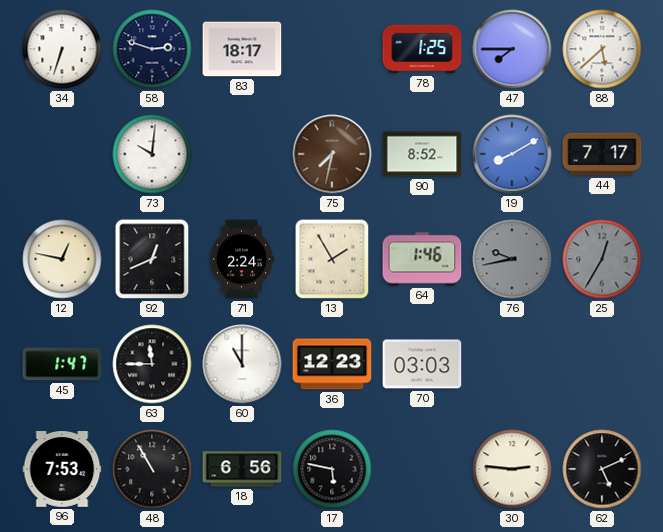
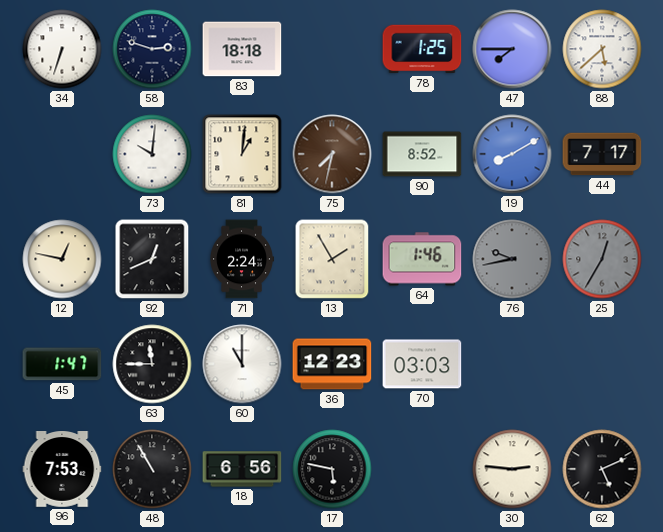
83: 18:17 -> 18:18 (242, 49)
81: none -> 1:01 (242, 154)
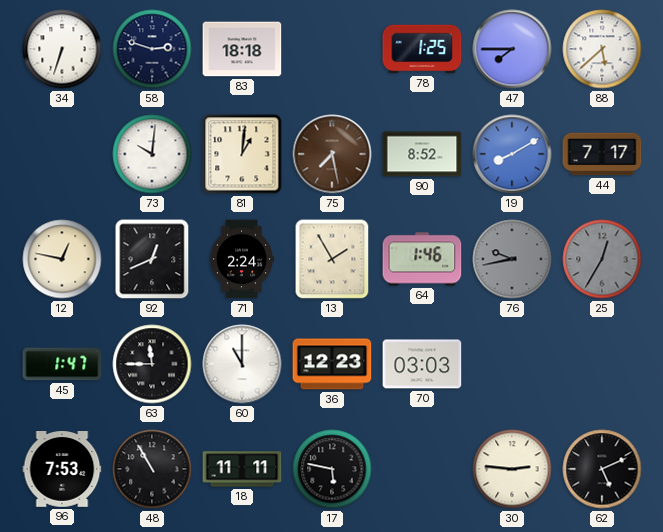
75: 7:32 -> 7:28 (332, 154)
18: 6:56 -> 11:11 (242, 469)
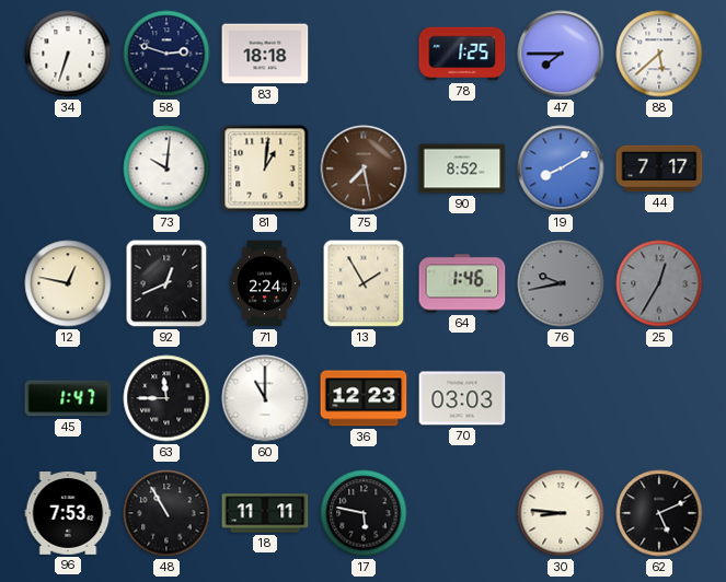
30: 2:46 -> 8:46 (561, 513)
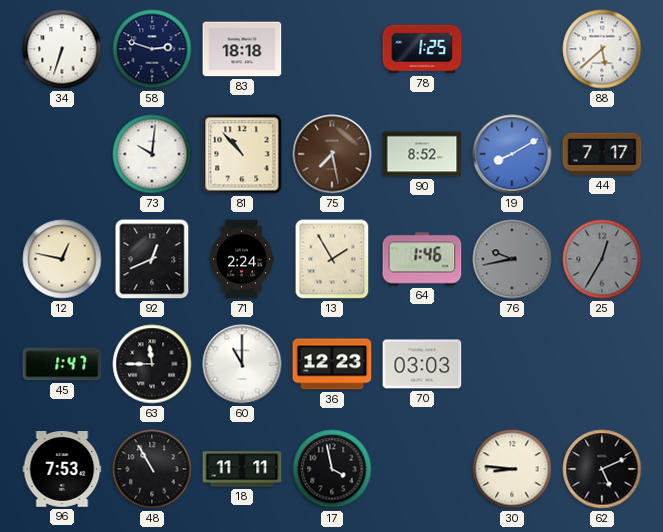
47: 7:45 -> none (561, 54)
81: 1:01 -> 10:53 (242, 154)
17: 5:47 -> 3:58 (332, 469)
